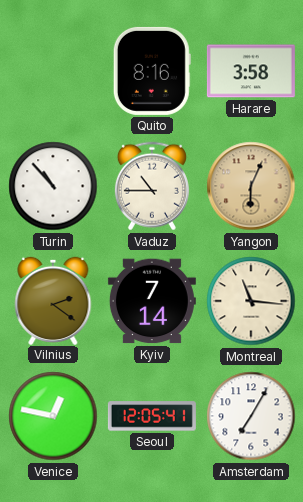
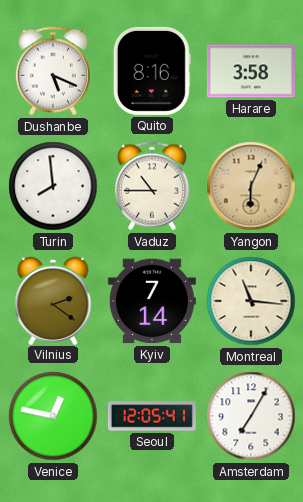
Dushanbe: none -> 5:19 (53, 71)
Turin: 10:53 -> 7:59 (53, 186)
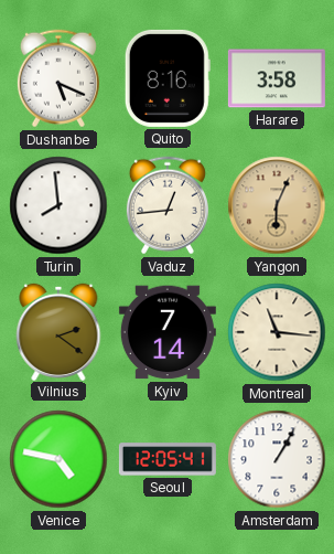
Vaduz: 10:45 -> 12:44 (168, 205)
Venice: 12:47 -> 4:47 (58, 459)
Amsterdam: 7:05 -> 1:05 (277, 459)
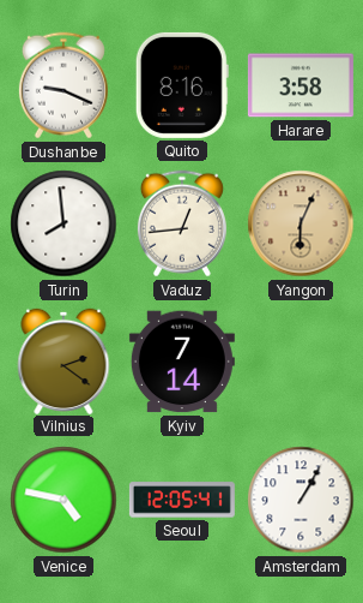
Dushanbe: 5:19 -> 9:19 (63, 85)
Montreal: 11:16 -> none (277, 332)
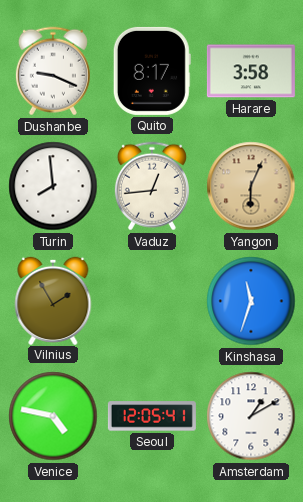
Quito: 8:16 -> 8:17 (152, 71)
Vilnius: 2:21 -> 1:55 (53, 300)
Kyiv: 7:14 -> none (182, 362)
Kinshasa: none -> 11:33 (251, 301)
Amsterdam: 1:05 -> 1:10 (251, 416)
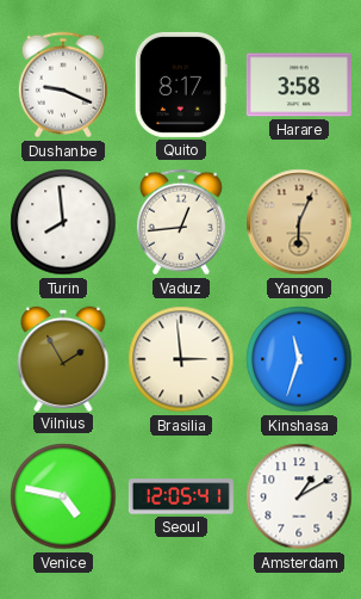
Brasilia: none -> 2:59 (181, 359)
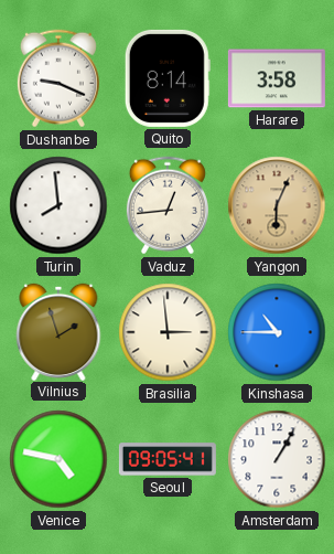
Quito: 8:17 -> 8:14 (168, 78)
Vilnius: 1:55 -> 1:57 (58, 331)
Kinshasa: 11:33 -> 10:45 (277, 332)
Seoul: 12:05 -> 09:05 (168, 459)
Amsterdam: 1:10 -> 1:05 (277, 459)
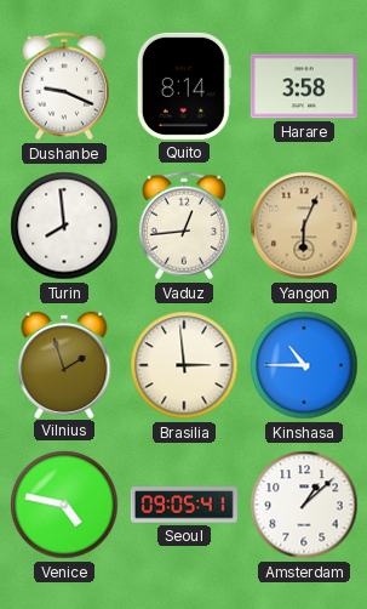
Amsterdam: 1:05 -> 1:08 (304, 505)
